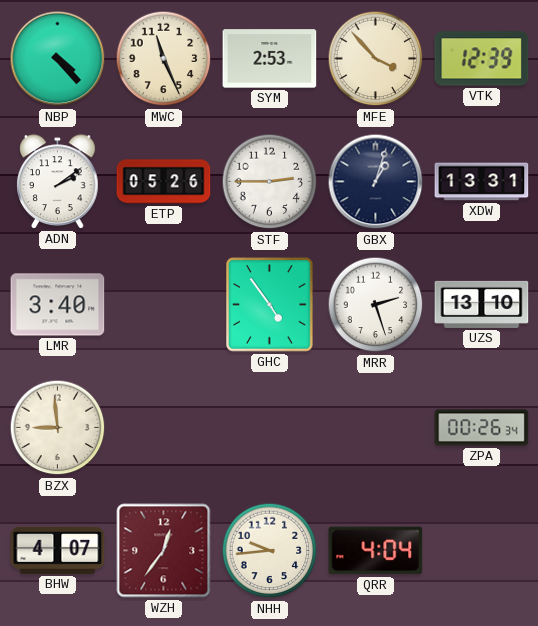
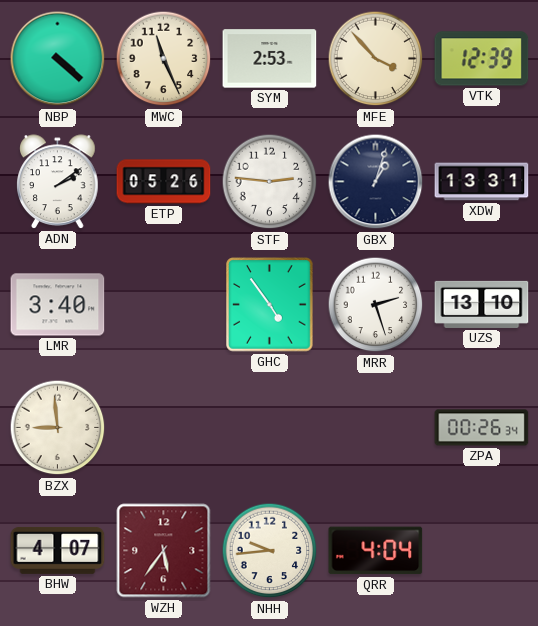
NBP: 4:23 -> 4:22 (58, 59)
STF: 2:45 -> 2:46 (270, 182)
WZH: 12:36 -> 5:36 (164, 551)
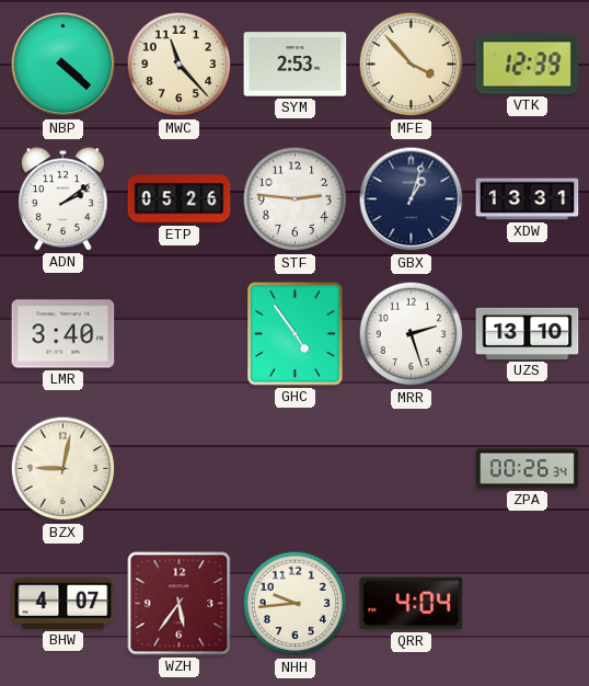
MWC: 11:26 -> 11:23 (180, 65)
BZX: 8:59 -> 9:02 (63, 469)
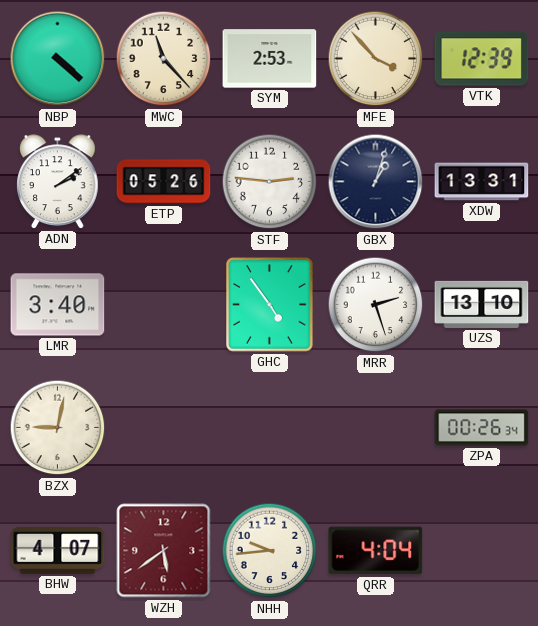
WZH: 5:36 -> 5:39 (164, 551)
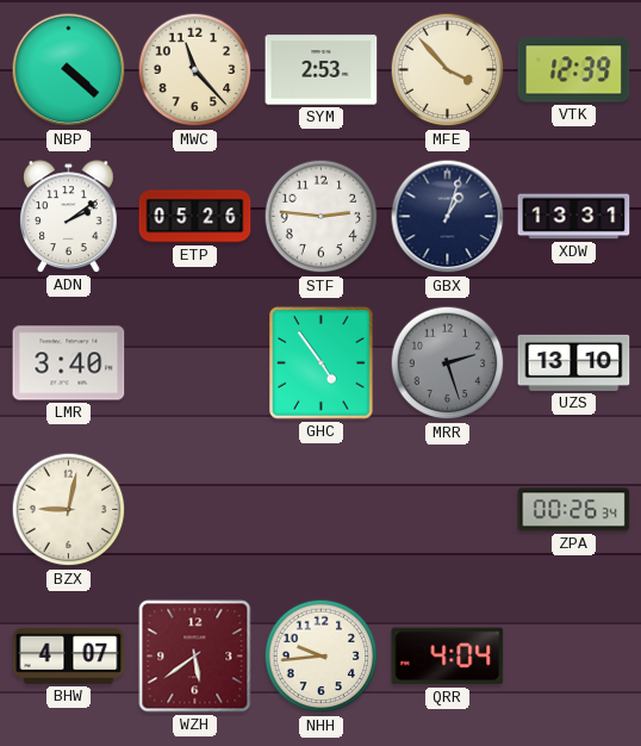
MRR dial: white -> grey (448, 363)
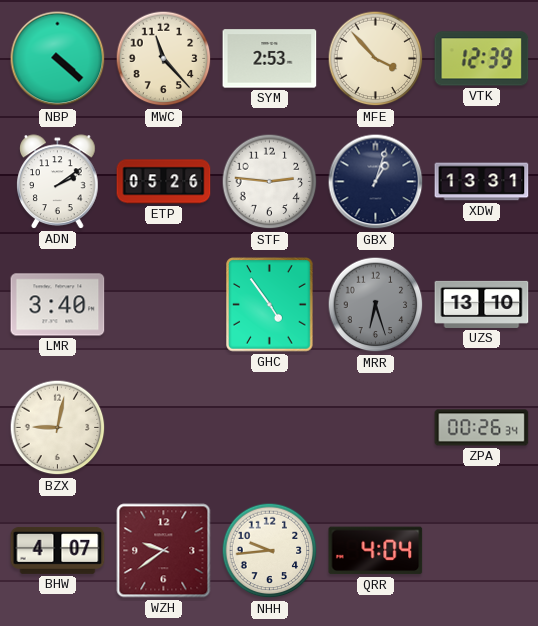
MRR: 2:27 -> 6:27 (376, 305)
WZH: 5:39 -> 9:39 (164, 551)
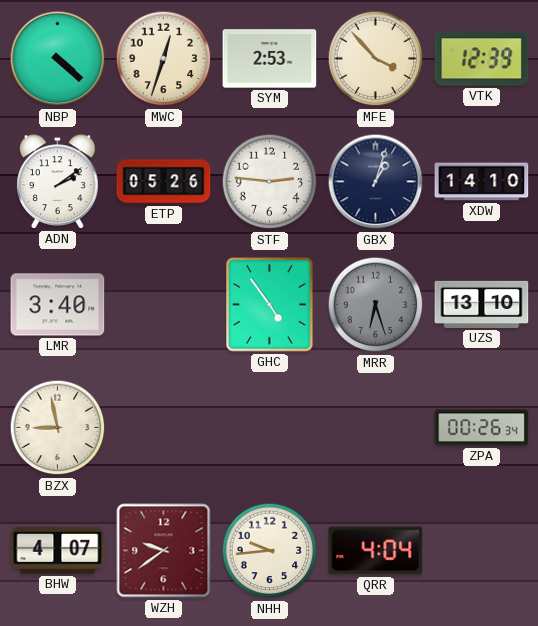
MWC: 11:23 -> 12:33 (164, 59)
XDW: 13:31 -> 14:10 (482, 182)
BZX: 9:02 -> 8:58 (58, 428)
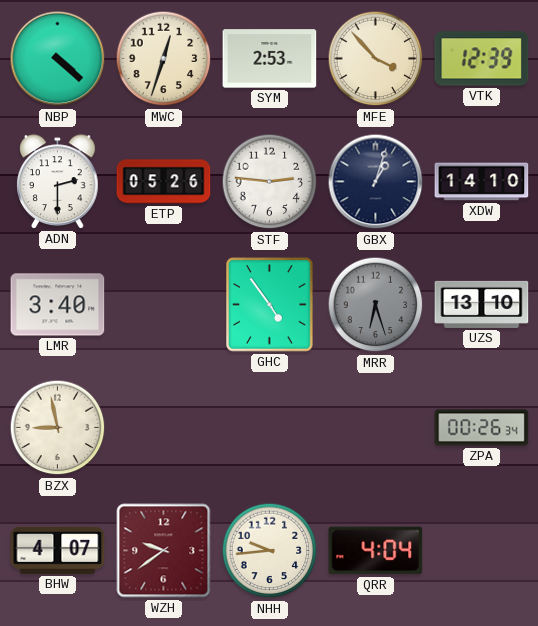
ADN: 2:09 -> 2:30 (58, 182)
